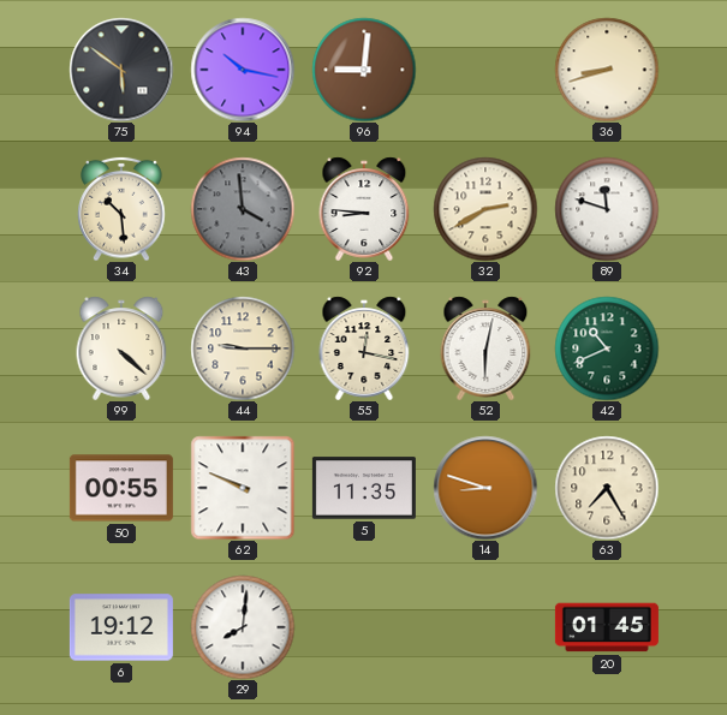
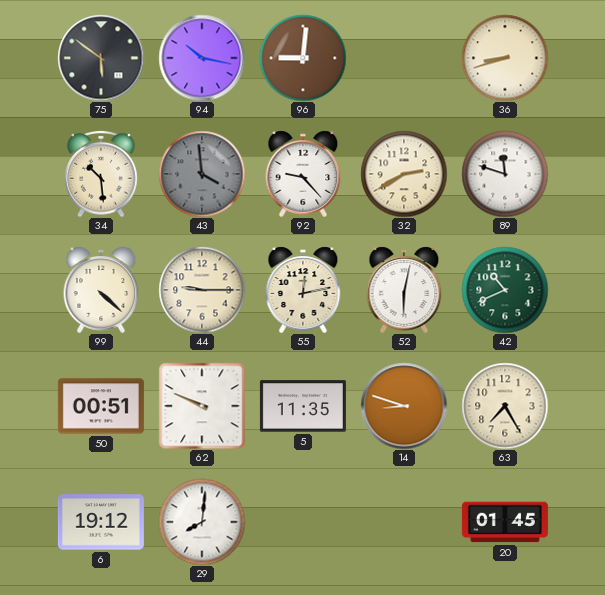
92: 8:46 -> 9:23 (303, 174)
55: 12:17 -> 12:13 (303, 290)
50: 00:55 -> 00:51 (101, 406)
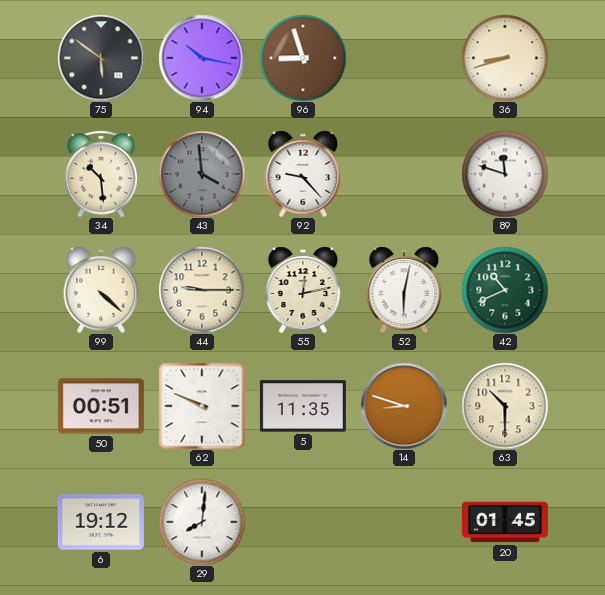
96: 9:01 -> 8:57 (303, 58)
32: 2:40 -> none (404, 174)
63: 7:25 -> 10:30 (505, 406)
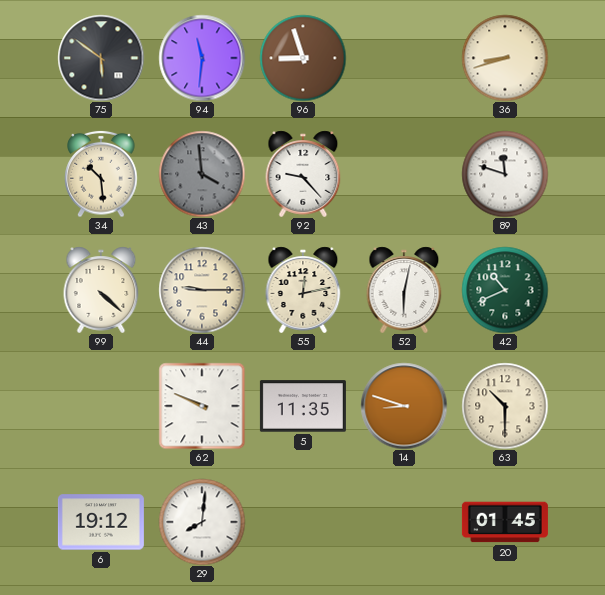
94: 10:17 -> 11:31 (202, 58)
50: 00:51 -> none (101, 406)
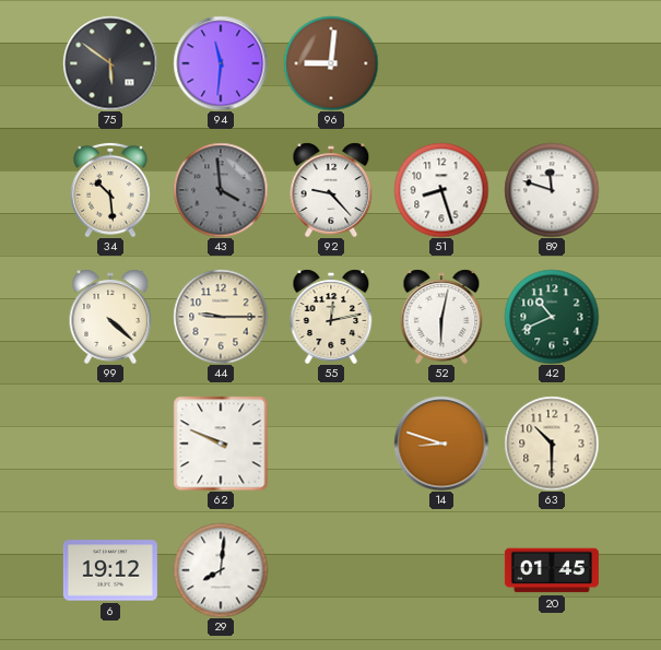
96: 8:57 -> 9:01 (331, 63)
36: 8:42 -> none (505, 58)
51: none -> 8:27 (441, 190)
5: 11:35 -> none (303, 406)
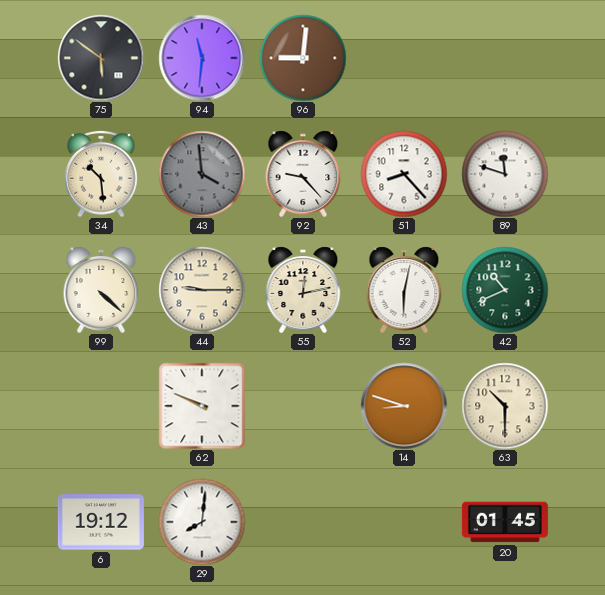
51: 8:27 -> 8:23 (404, 174)
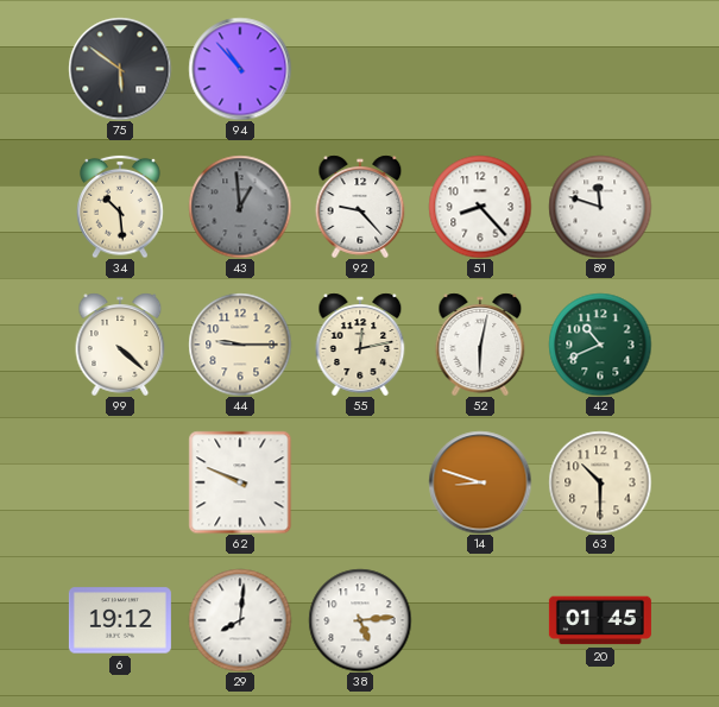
94: 11:31 -> 10:53 (240, 69)
96: 9:01 -> none (303, 58)
43: 3:59 -> 12:59 (240, 207)
38: none -> 5:14 (360, 620)
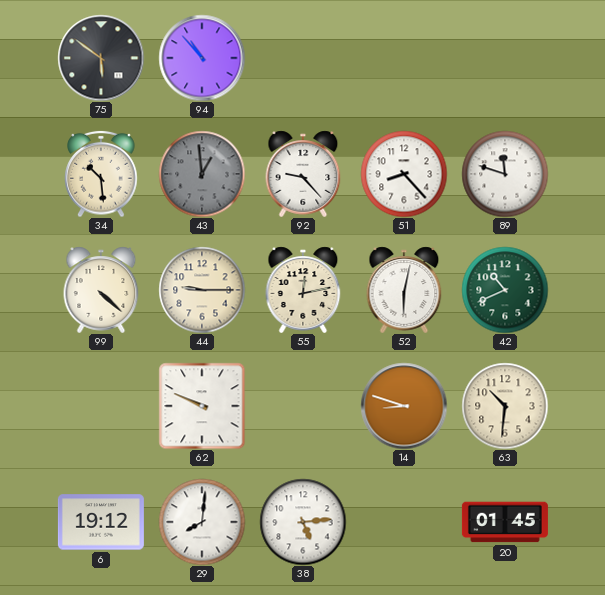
63: 10:30 -> 10:31 (505, 406)
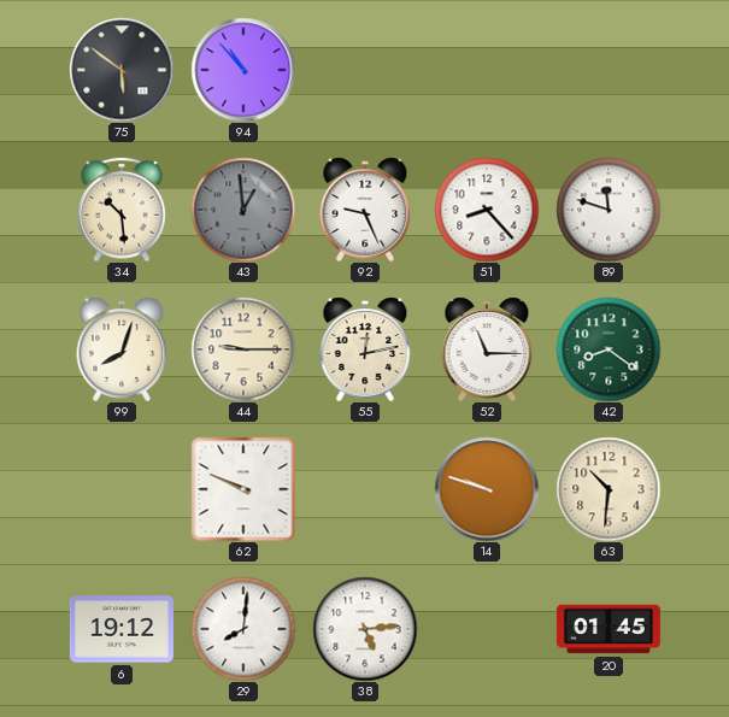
92: 9:23 -> 9:26 (365, 210)
99: 4:22 -> 8:03 (122, 349)
52: 6:02 -> 11:15 (487, 349)
42: 10:41 -> 8:21 (609, 349)
14: 8:48 -> 9:48 (487, 489)
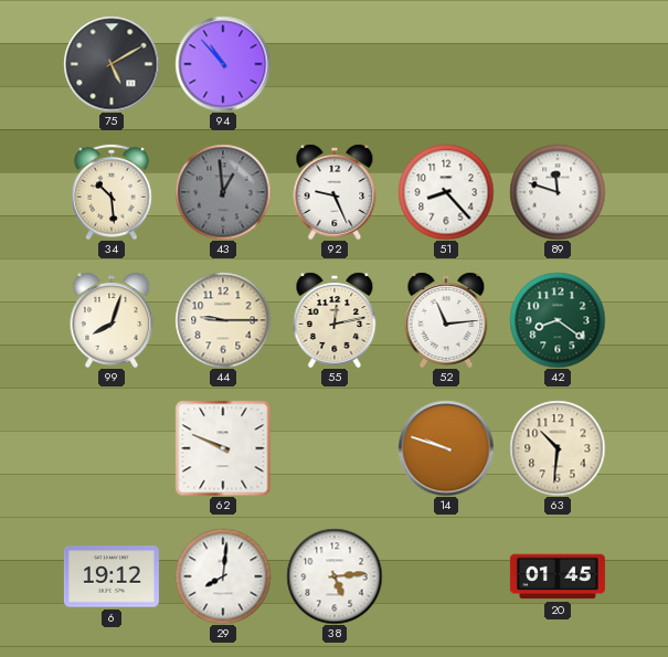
75: 5:51 -> 5:10 (112, 64)
52: 11:15 -> 11:14 (446, 320)
